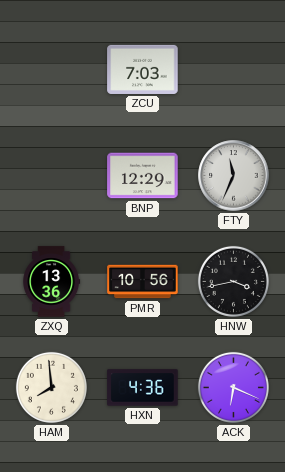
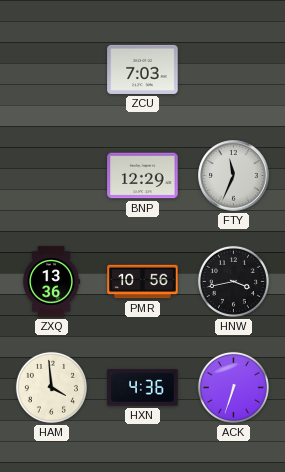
HAM: 7:59 -> 3:59 (51, 387)
ACK: 6:19 -> 6:33 (233, 387)
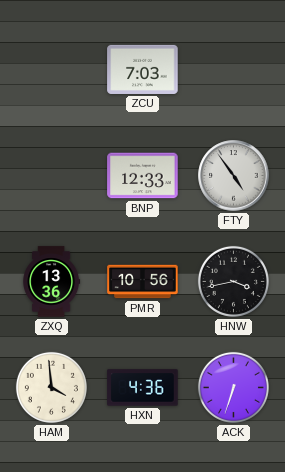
BNP: 12:29 -> 12:33 (143, 176)
FTY: 11:34 -> 4:54 (234, 176)
